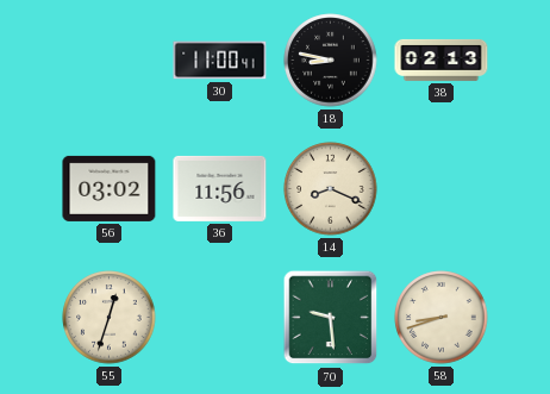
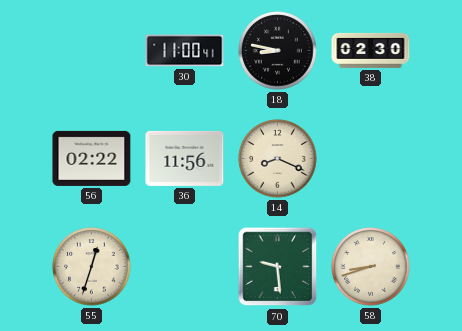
38: 02:13 -> 02:30 (371, 50)
56: 03:02 -> 02:22 (92, 158)
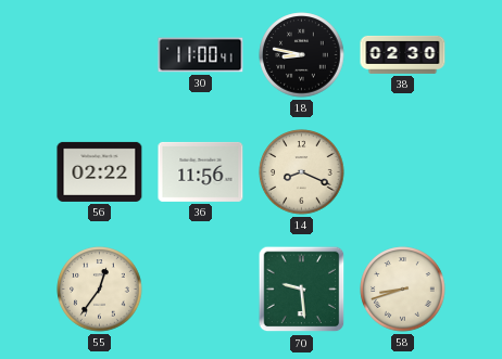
55: 12:33 -> 12:36 (100, 290)
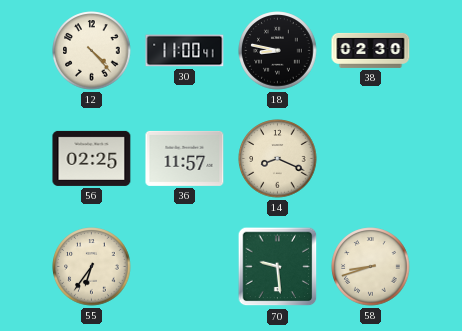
12: none -> 4:23 (92, 51)
56: 02:22 -> 02:25 (92, 158)
36: 11:56 -> 11:57 (185, 158)
55: 12:36 -> 6:36 (92, 267)
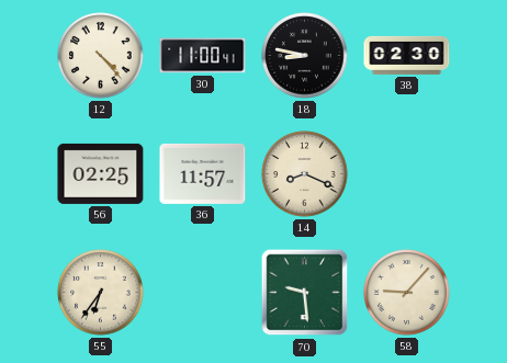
58: 8:42 -> 9:07 (407, 293)
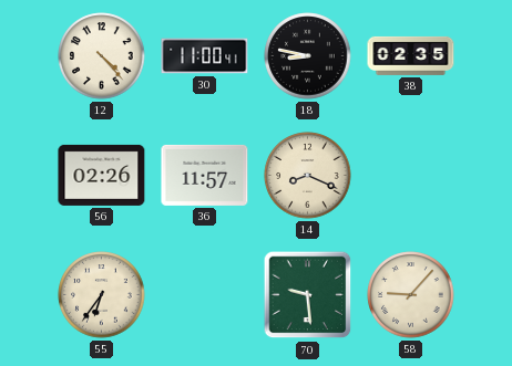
38: 02:30 -> 02:35 (411, 55)
56: 02:25 -> 02:26 (102, 175)
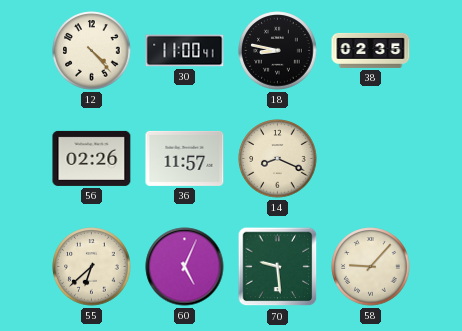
55: 6:36 -> 6:38 (92, 267)
60: none -> 5:04 (185, 267)
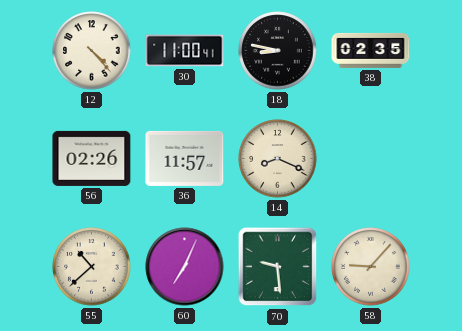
55: 6:38 -> 10:38 (92, 267)
60: 5:04 -> 7:04 (185, 267)
